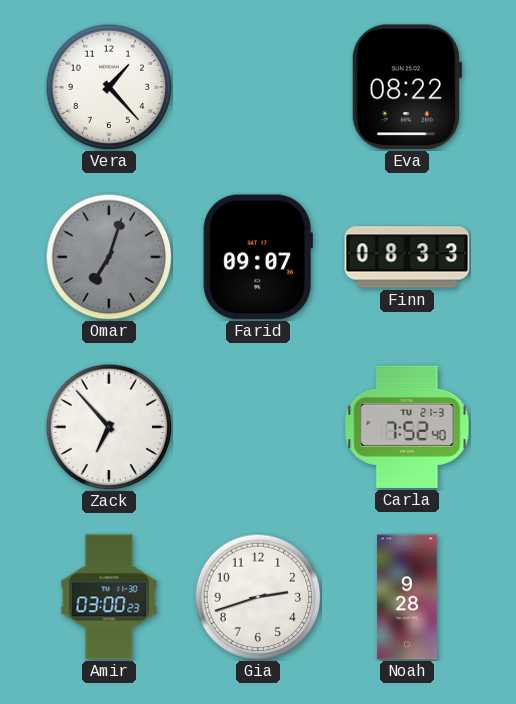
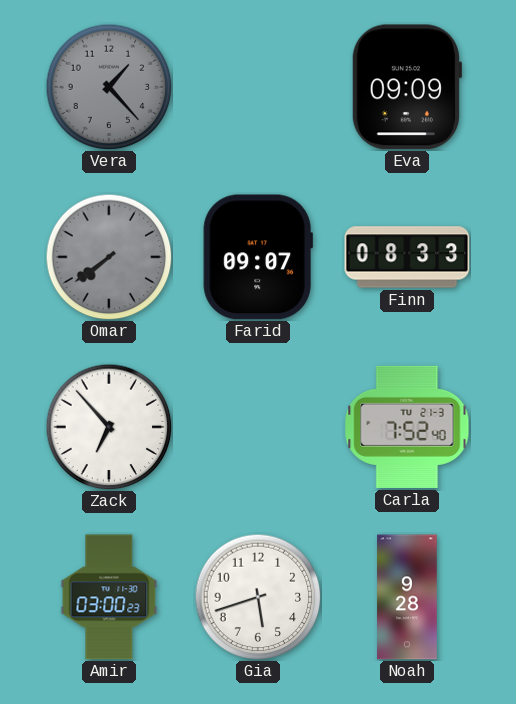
Vera dial: white -> grey (109, 87)
Eva: 08:22 -> 09:09 (406, 87)
Omar: 7:03 -> 7:39 (109, 257)
Gia: 2:42 -> 5:42 (258, 597)
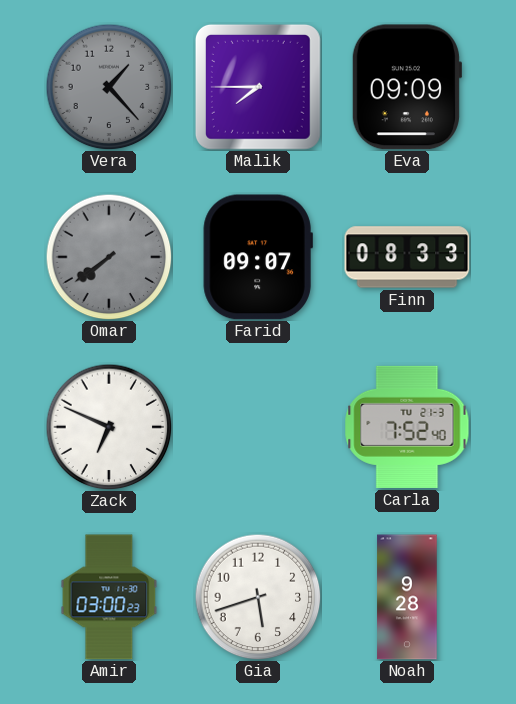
Malik: none -> 7:45 (258, 87)
Zack: 6:53 -> 6:49 (109, 427)
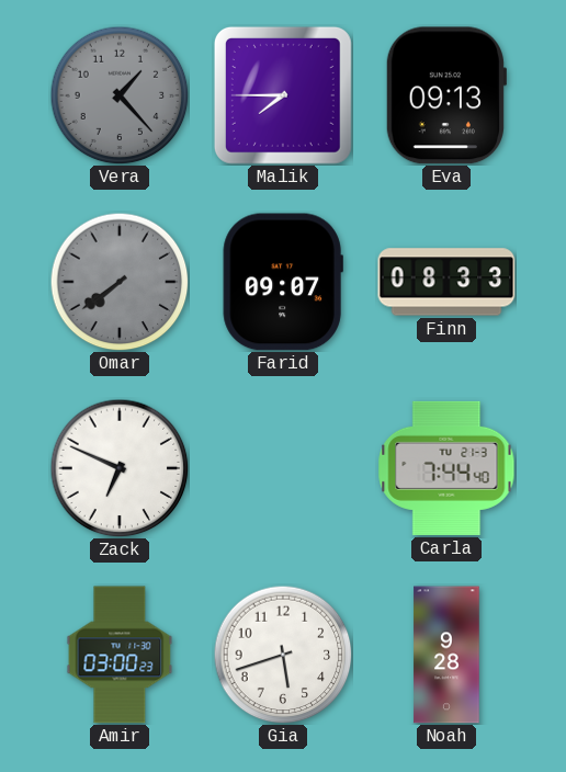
Eva: 09:09 -> 09:13 (445, 95)
Carla: 7:52 -> 7:44 (446, 468)
